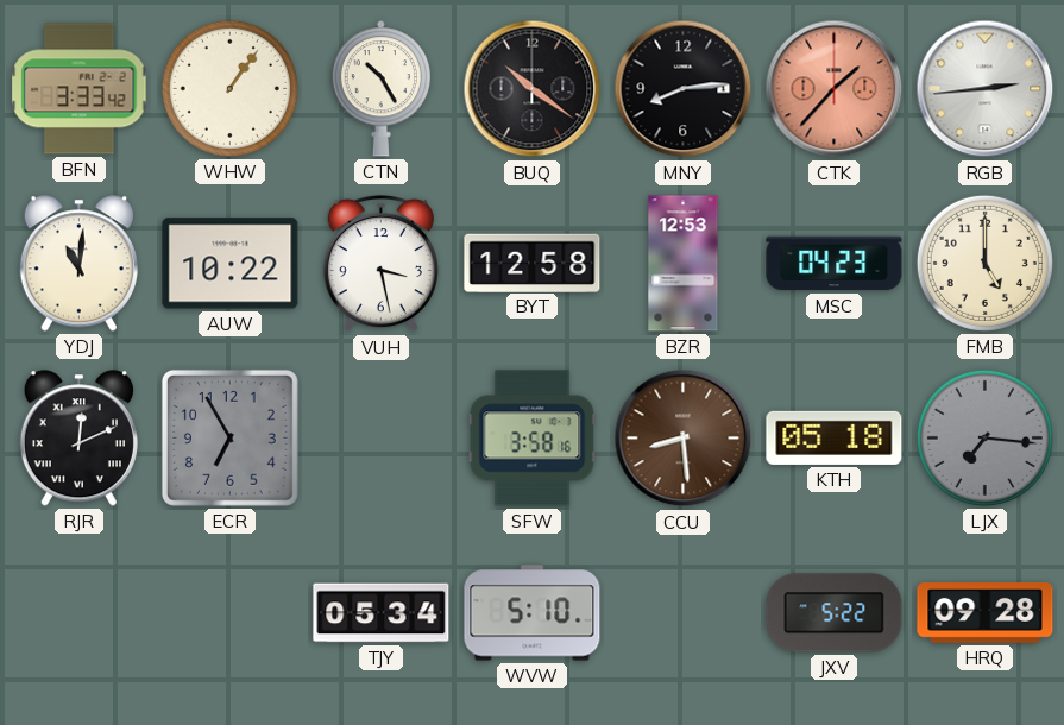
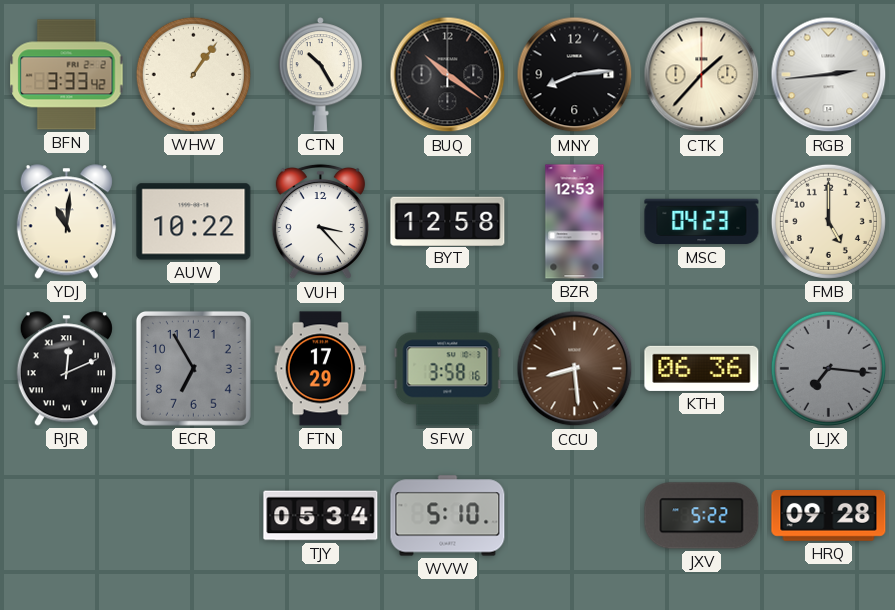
CTK dial: salmon -> cream (702, 75)
VUH: 3:28 -> 3:23 (320, 222)
FTN: none -> 17:29 (321, 369)
KTH: 05:18 -> 06:36 (702, 368)
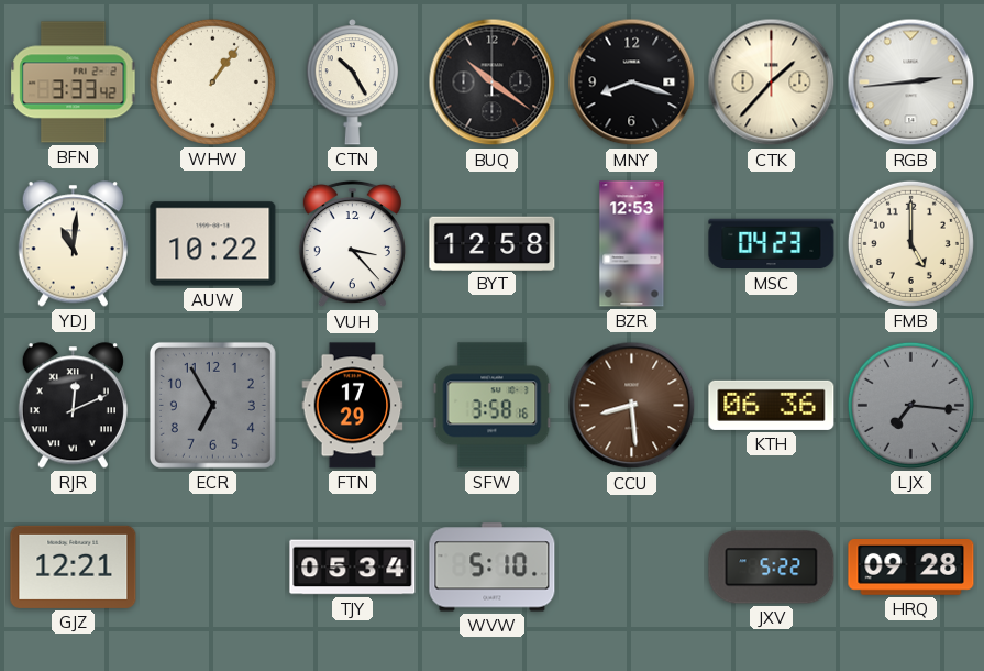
MNY: 8:14 -> 8:18 (632, 82)
GJZ: none -> 12:21 (74, 566)
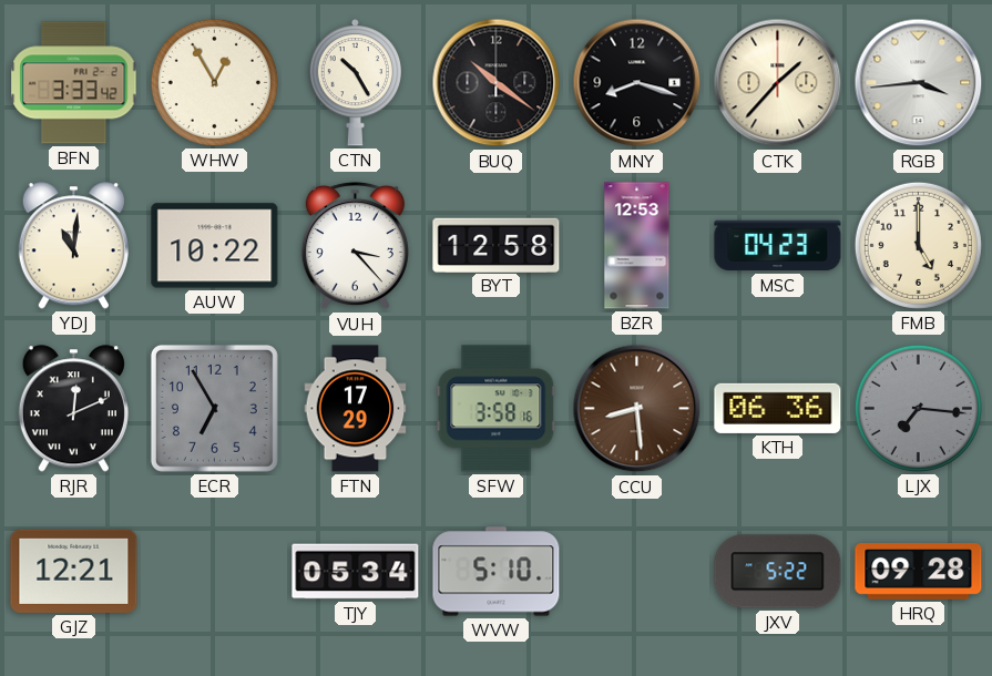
WHW: 1:06 -> 12:55 (214, 82)
RGB: 2:44 -> 3:44 (919, 83)
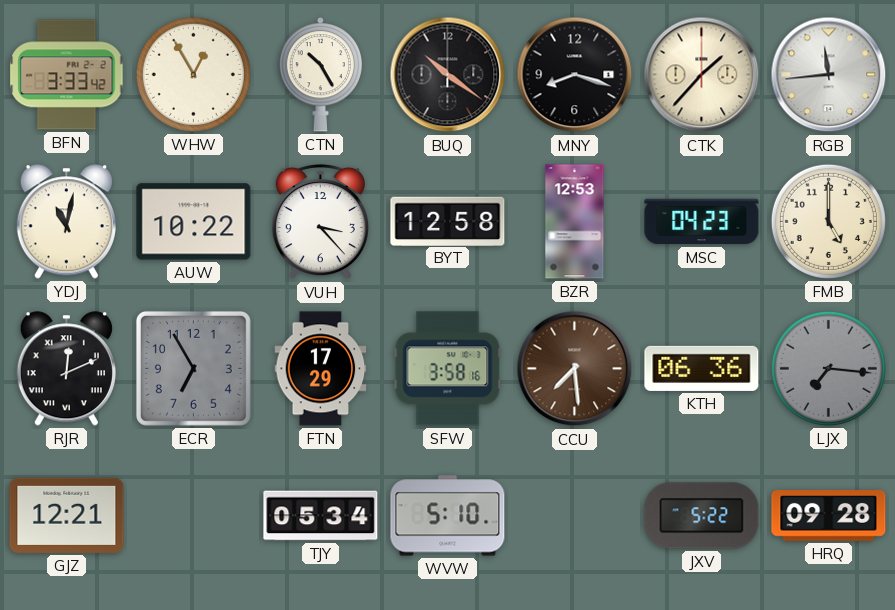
RGB: 3:44 -> 11:44 (829, 75)
YDJ: 11:01 -> 11:02 (66, 222)
CCU: 8:29 -> 7:29 (575, 369)
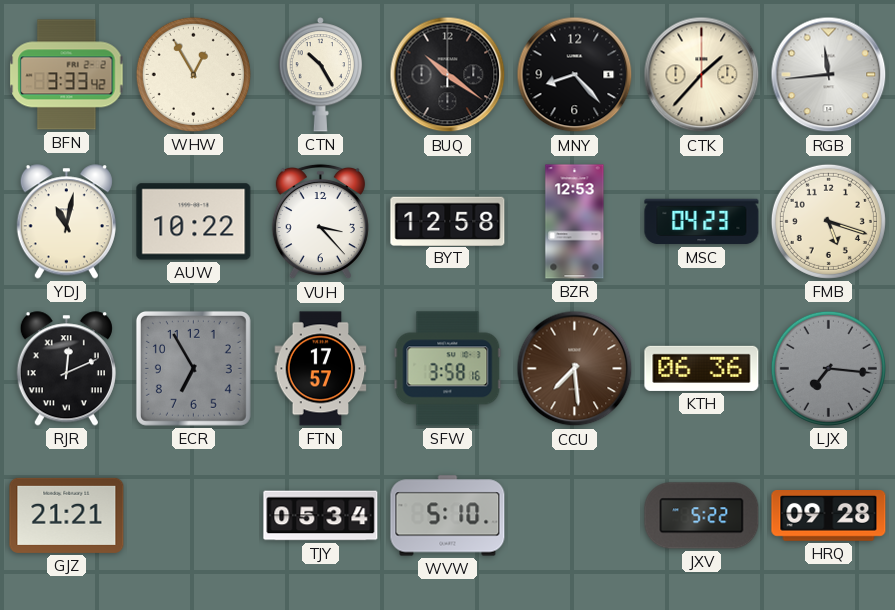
MNY: 8:18 -> 8:23 (575, 75)
FMB: 5:00 -> 5:18 (828, 221)
FTN: 17:29 -> 17:57 (321, 369)
GJZ: 12:21 -> 21:21 (67, 515)
